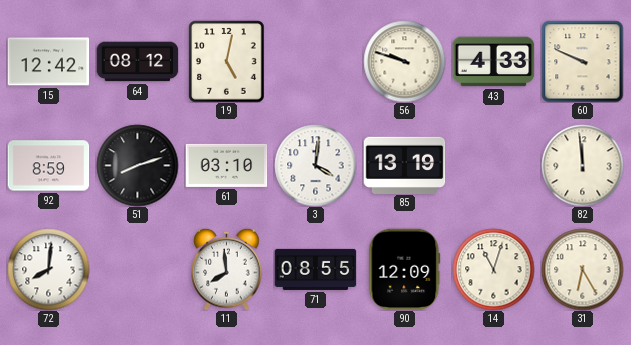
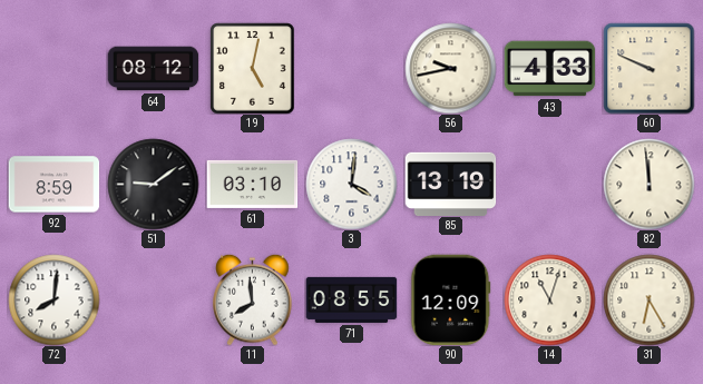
15: 12:42 -> none (48, 62)
56: 9:48 -> 9:43 (450, 68)
51: 8:12 -> 9:09 (153, 184)
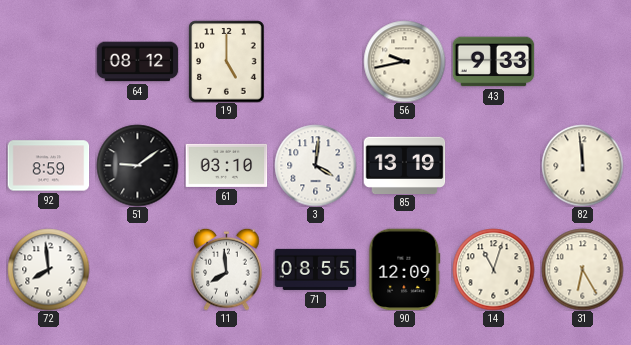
19: 5:02 -> 5:00 (227, 61)
43: 4:33 -> 9:33 (493, 62)
60: 9:49 -> none (648, 68)
72: 8:01 -> 7:59 (48, 269)
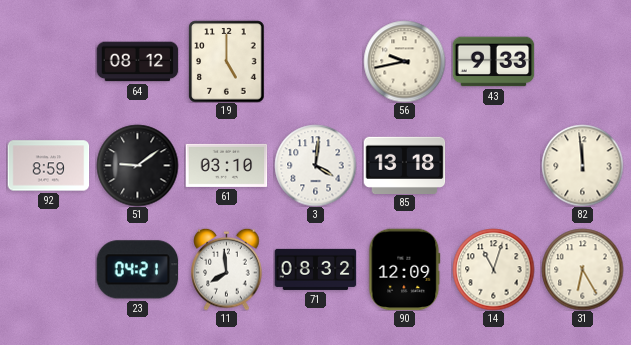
85: 13:19 -> 13:18 (404, 165)
72: 7:59 -> none (48, 269)
23: none -> 04:21 (137, 270)
71: 08:55 -> 08:32 (315, 269)
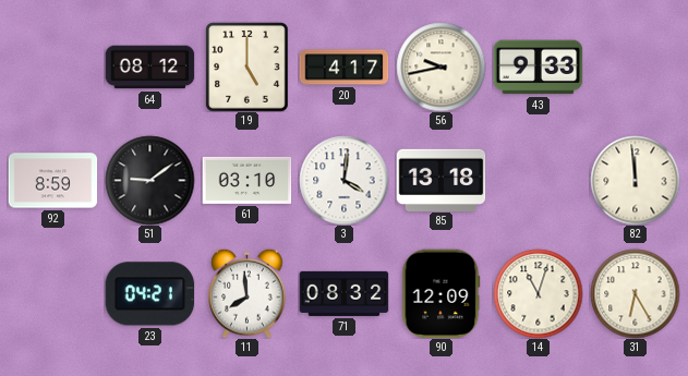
20: none -> 4:17 (343, 68)
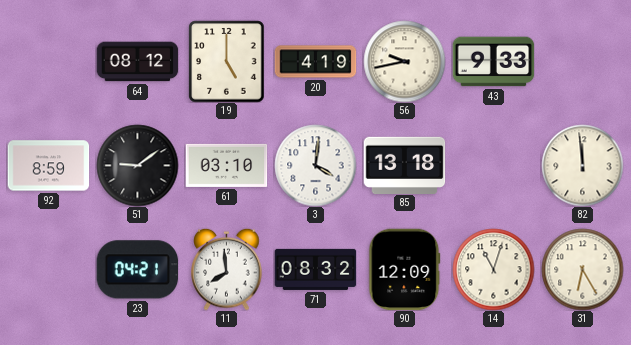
20: 4:17 -> 4:19 (315, 62)
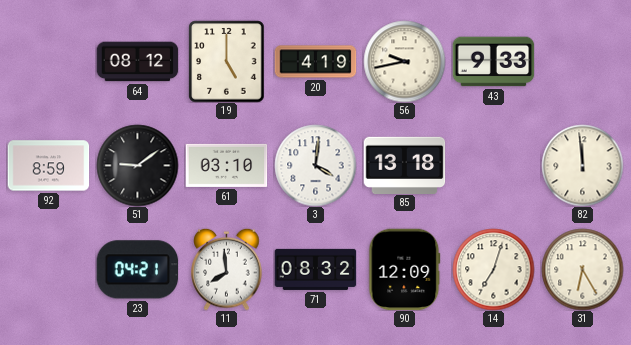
14: 11:03 -> 7:03 (493, 269)
